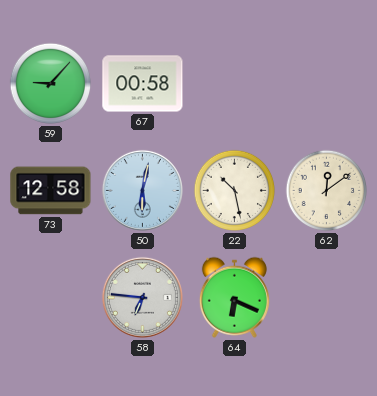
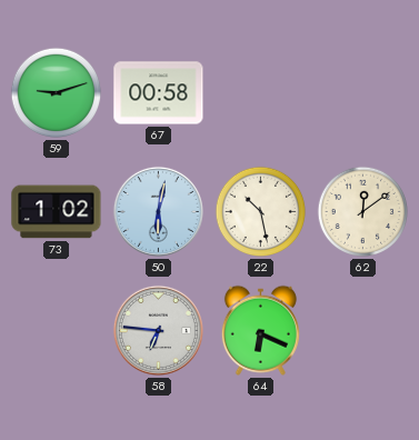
59: 9:07 -> 9:12 (57, 93)
73: 12:58 -> 1:02 (57, 212)
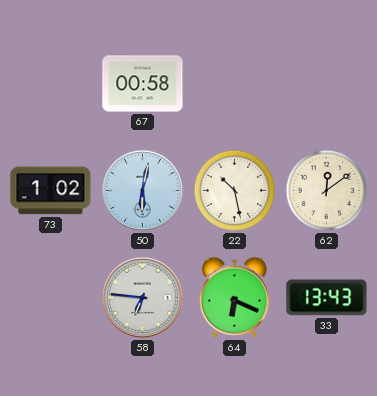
59: 9:12 -> none (57, 93)
33: none -> 13:43 (327, 298)
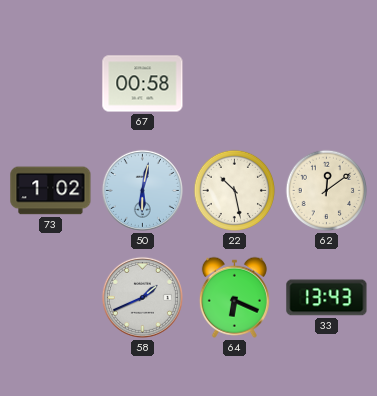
58: 6:46 -> 1:41 (142, 297)
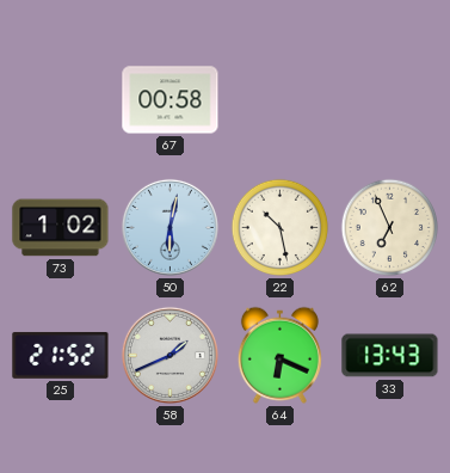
62: 12:09 -> 6:56 (390, 228)
25: none -> 21:52 (61, 355)
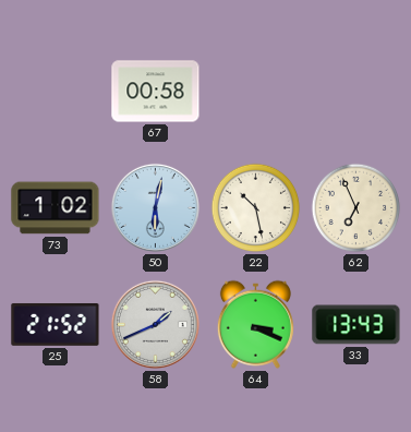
64: 6:19 -> 3:19 (255, 324)
